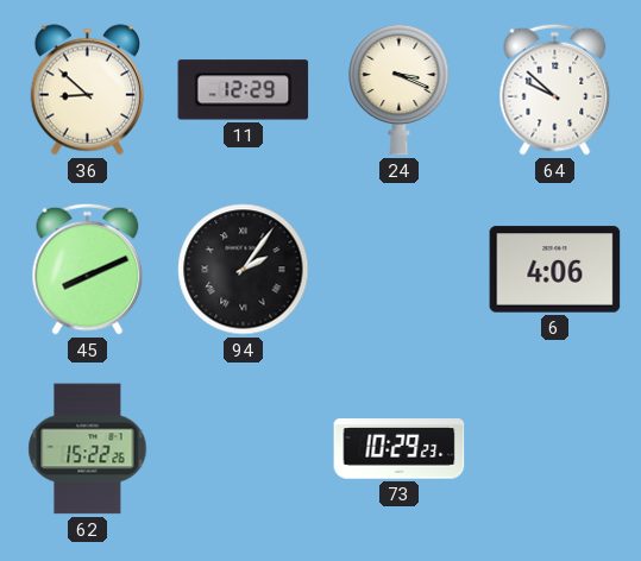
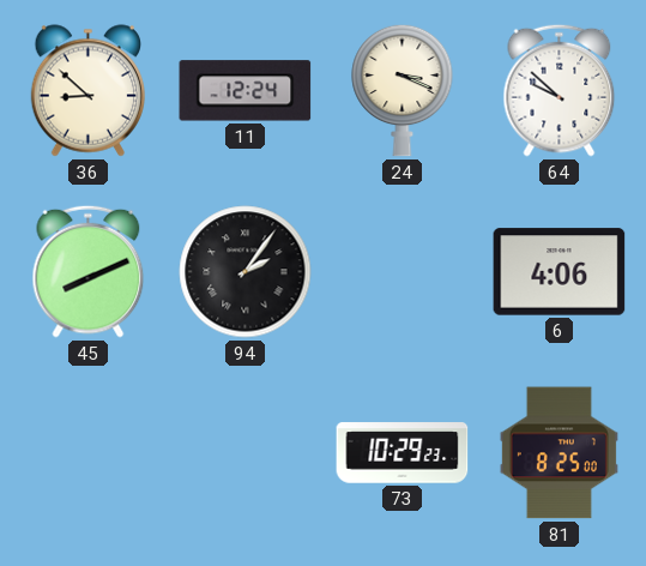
11: 12:29 -> 12:24 (246, 91)
62: 15:22 -> none (88, 449)
81: none -> 8:25 (559, 453)
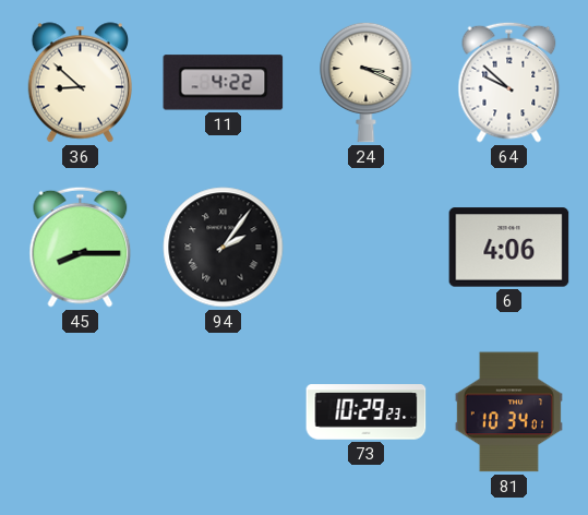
11: 12:24 -> 4:22 (224, 83)
45: 8:11 -> 8:15 (81, 247)
81: 8:25 -> 10:34 (508, 412)
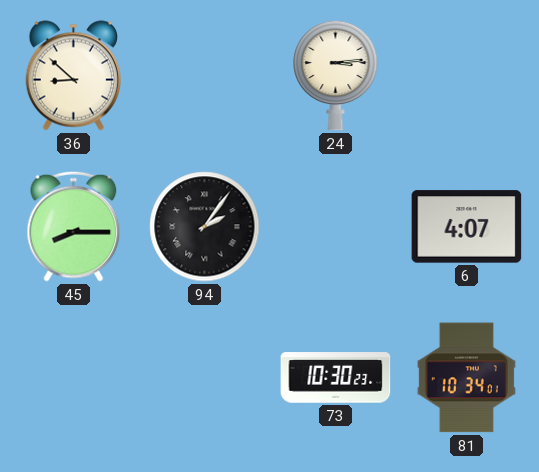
11: 4:22 -> none (224, 83)
24: 3:19 -> 3:14 (336, 75)
64: 9:52 -> none (509, 82)
6: 4:06 -> 4:07 (467, 227)
73: 10:29 -> 10:30 (336, 378)
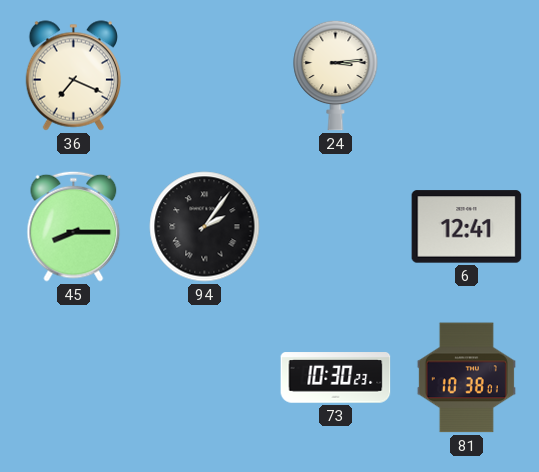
36: 8:52 -> 7:19 (73, 76)
6: 4:07 -> 12:41 (467, 227)
81: 10:34 -> 10:38 (466, 378)
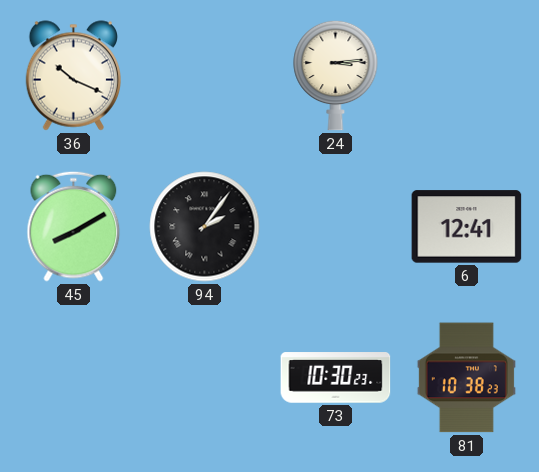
36: 7:19 -> 10:19 (73, 76)
45: 8:15 -> 8:10 (74, 226)
81: 10:38:01 -> 10:38:23 (466, 378)
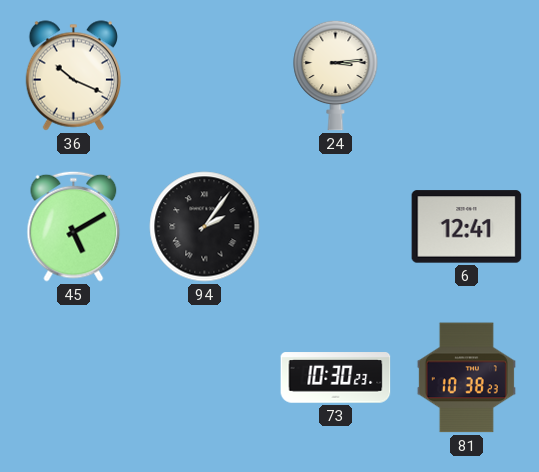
45: 8:10 -> 5:10 (74, 226)
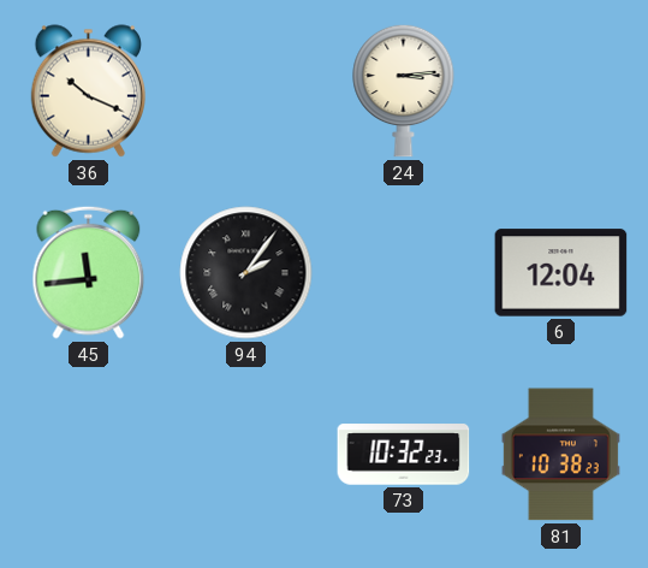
45: 5:10 -> 11:44 (89, 272)
6: 12:41 -> 12:04 (561, 273)
73: 10:30 -> 10:32 (404, 455)
